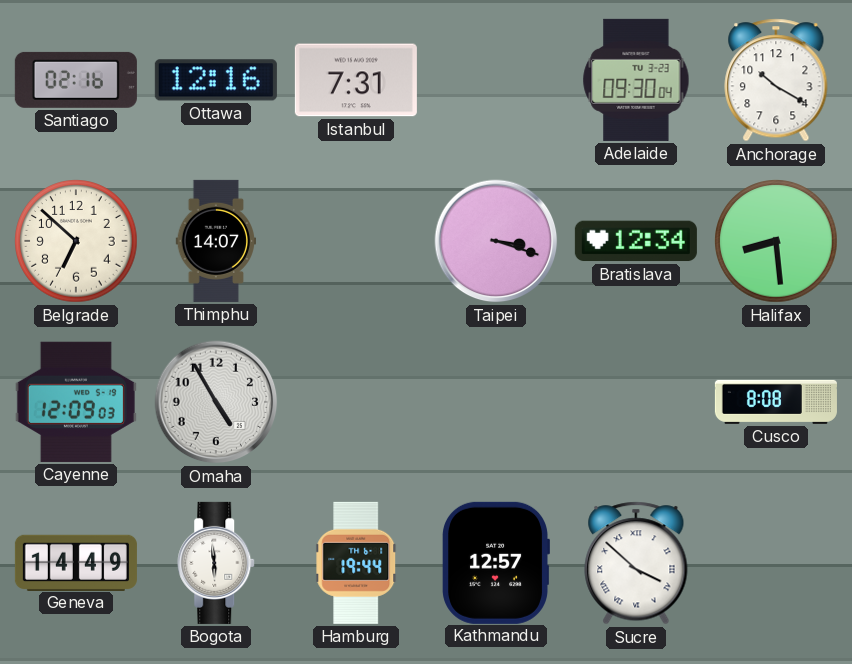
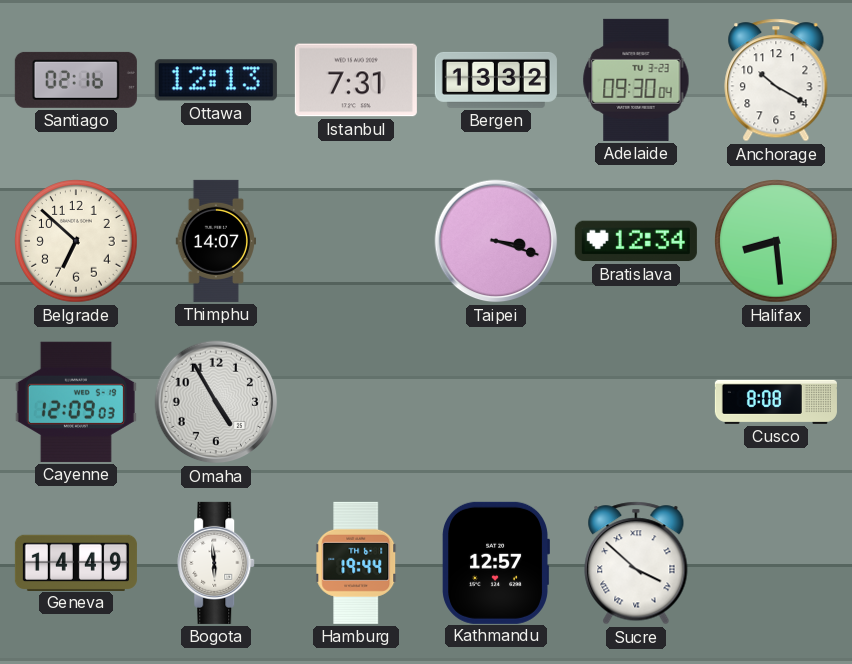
Ottawa: 12:16 -> 12:13 (216, 80)
Bergen: none -> 13:32 (496, 80)
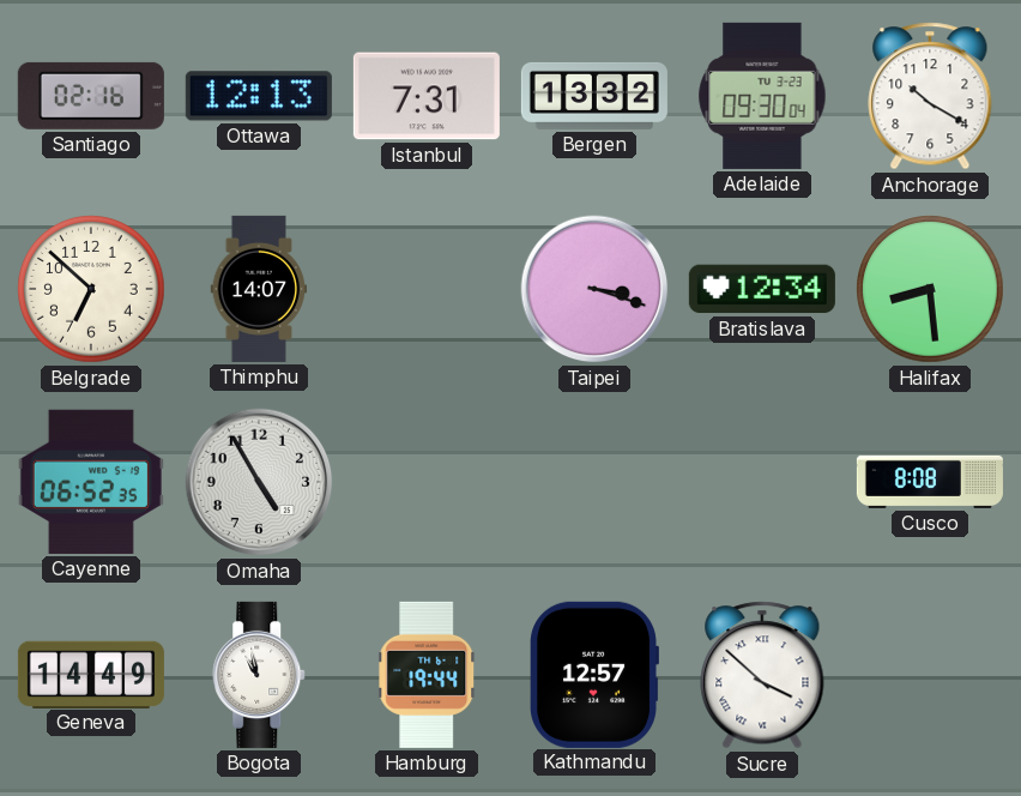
Cayenne: 12:09 -> 06:52 (91, 482)
Bogota: 5:59 -> 10:58 (260, 675)
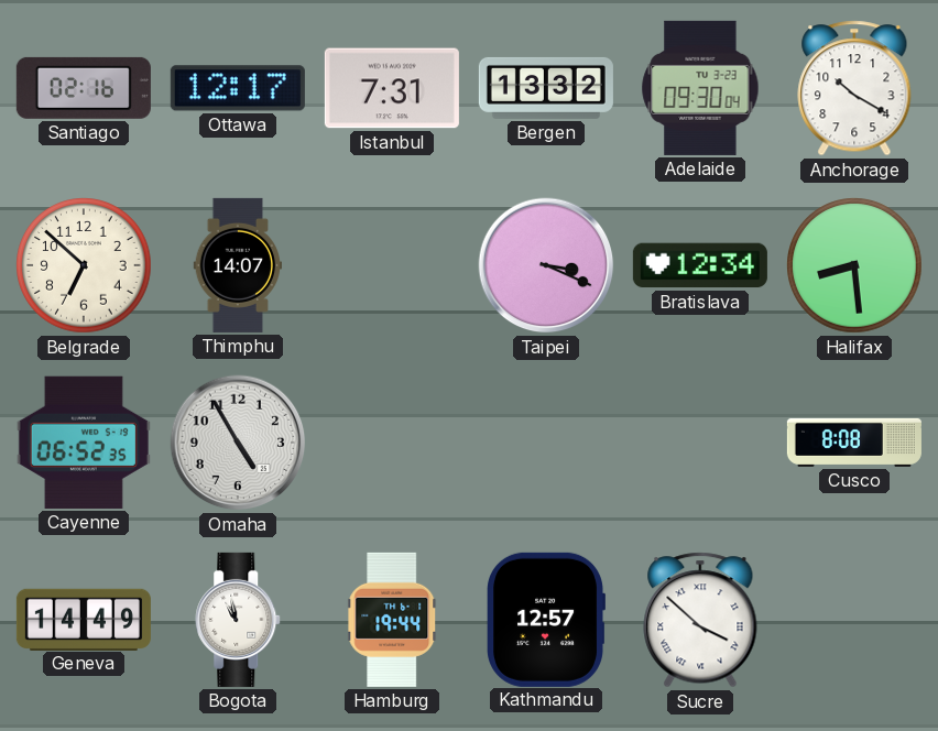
Ottawa: 12:13 -> 12:17 (238, 88)
Taipei: 3:18 -> 3:19 (546, 265)
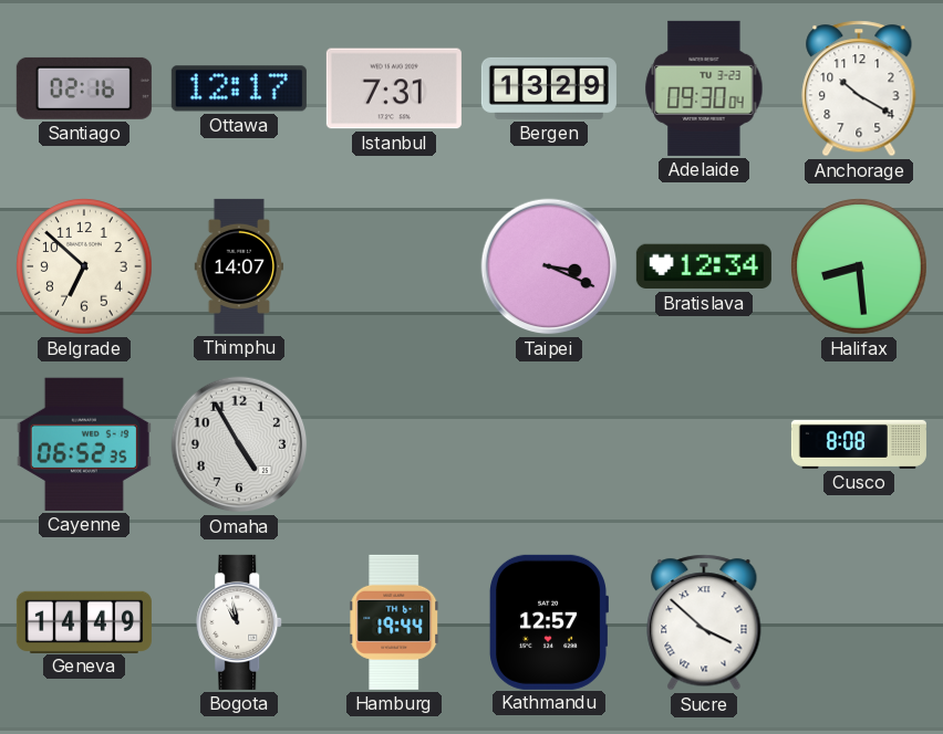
Bergen: 13:32 -> 13:29 (549, 88)
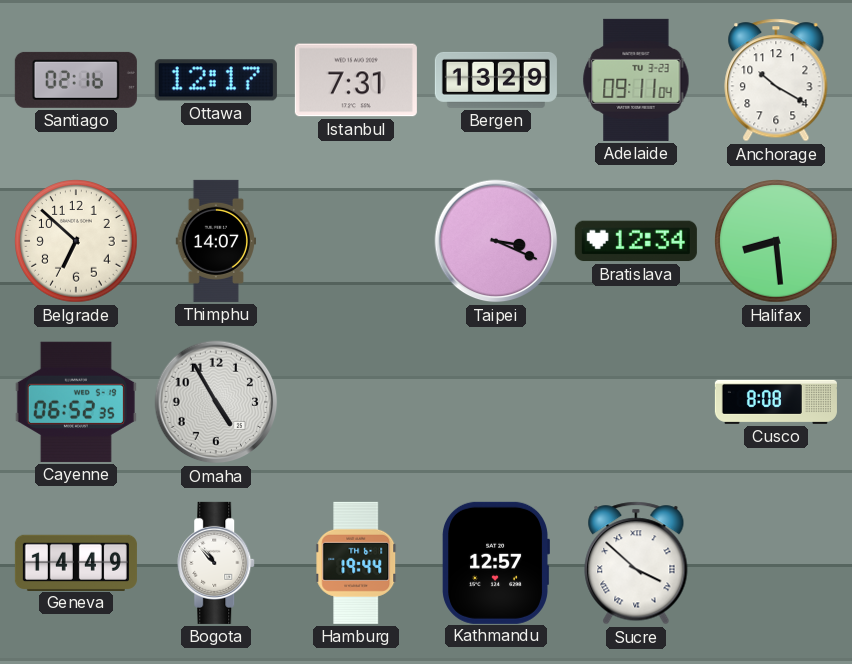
Adelaide: 09:30 -> 09:11 (636, 80)
Bogota: 10:58 -> 10:53 (217, 563)
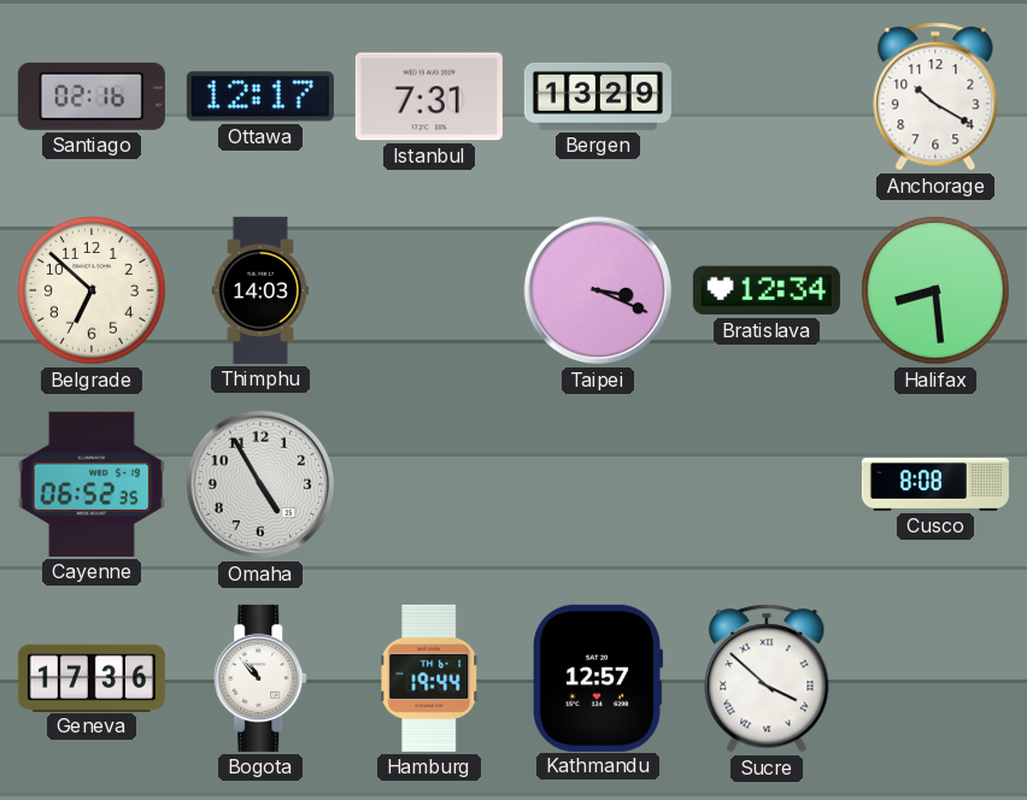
Adelaide: 09:11 -> none (636, 80)
Thimphu: 14:07 -> 14:03 (259, 290)
Geneva: 14:49 -> 17:36 (92, 677)
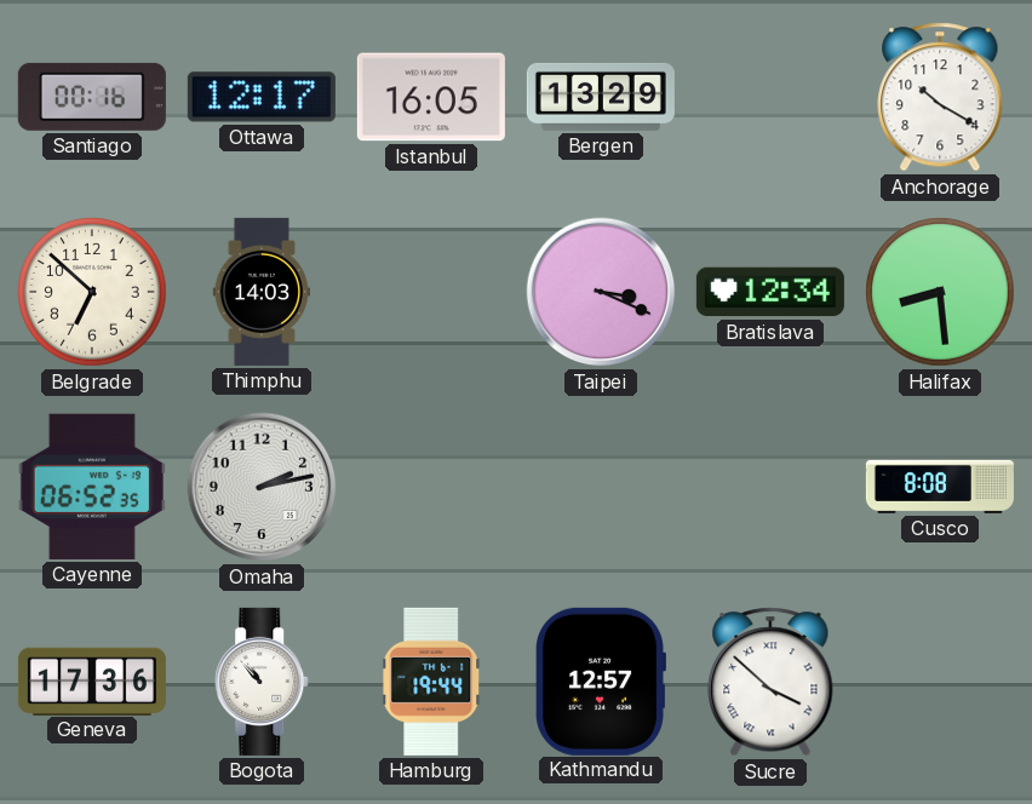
Santiago: 02:16 -> 00:16 (92, 97)
Istanbul: 7:31 -> 16:05 (431, 97)
Omaha: 4:55 -> 2:13 (262, 487)
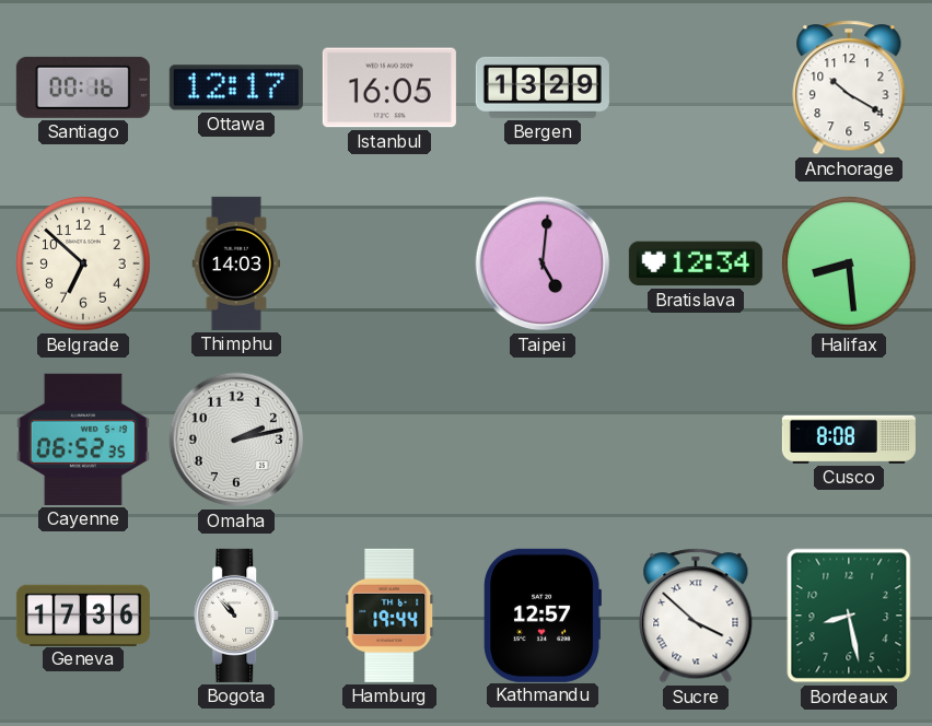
Taipei: 3:19 -> 5:01 (543, 264)
Bordeaux: none -> 8:28 (849, 616)
